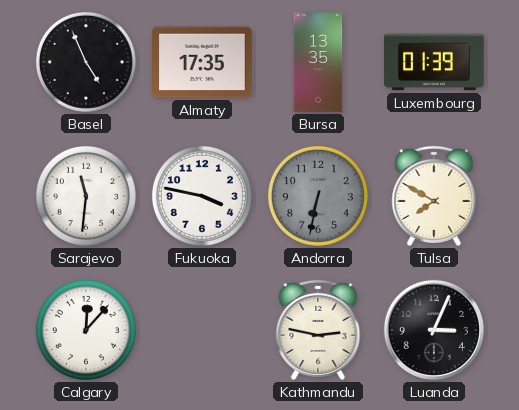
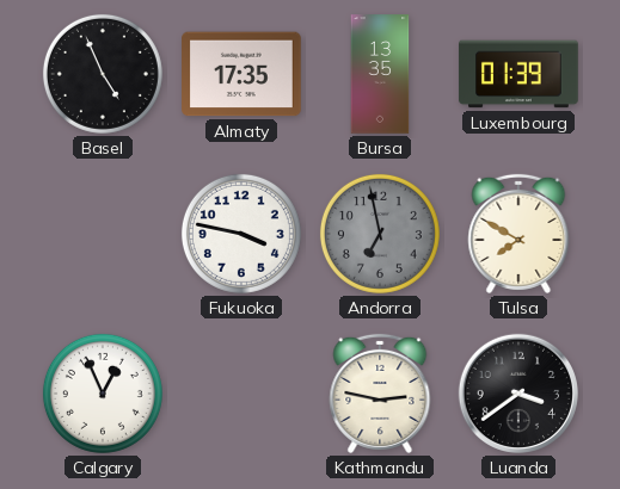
Sarajevo: 11:31 -> none (86, 196)
Andorra: 6:32 -> 6:58 (380, 234)
Calgary: 12:07 -> 12:56 (103, 394)
Luanda: 3:04 -> 3:39 (518, 394)
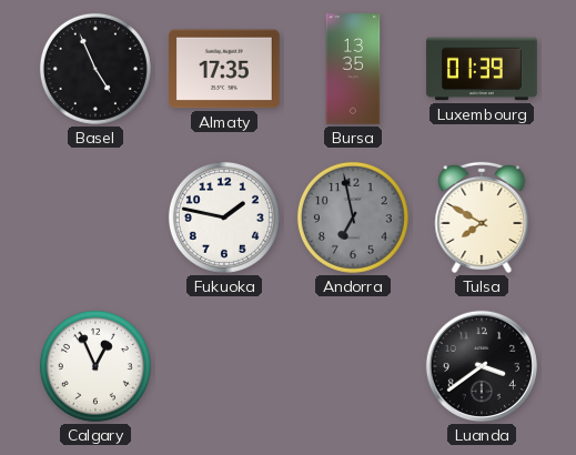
Fukuoka: 3:47 -> 1:47 (224, 218)
Kathmandu: 2:47 -> none (380, 394)
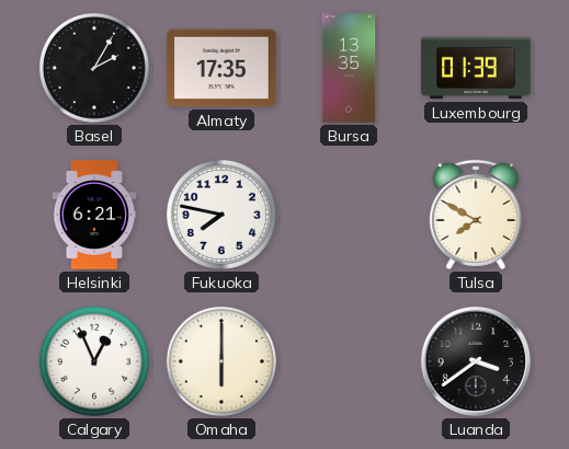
Basel: 4:56 -> 2:05 (94, 68)
Helsinki: none -> 6:21 (94, 215)
Fukuoka: 1:47 -> 7:47 (221, 215)
Andorra: 6:58 -> none (353, 218)
Omaha: none -> 6:00 (221, 361)
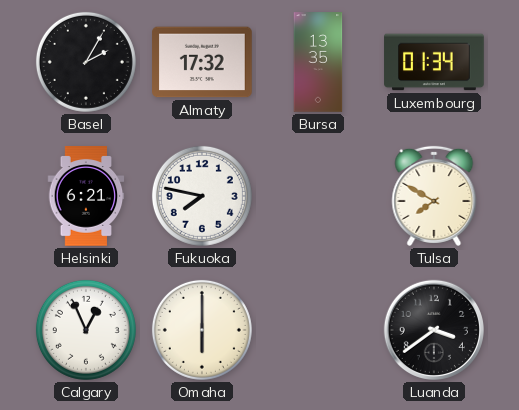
Almaty: 17:35 -> 17:32 (202, 62)
Luxembourg: 01:39 -> 01:34 (434, 62)
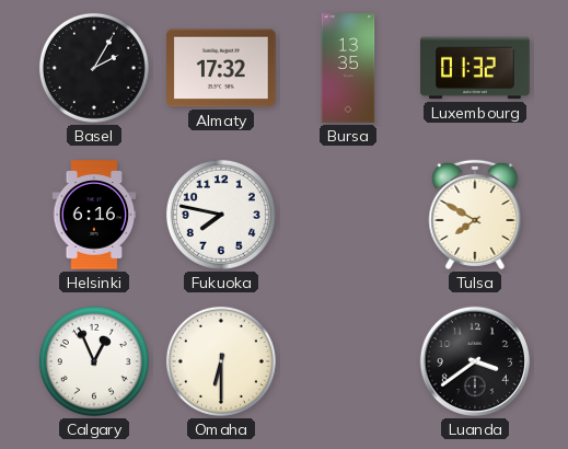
Luxembourg: 01:34 -> 01:32 (475, 68)
Helsinki: 6:21 -> 6:16 (94, 215)
Omaha: 6:00 -> 6:30 (221, 361)
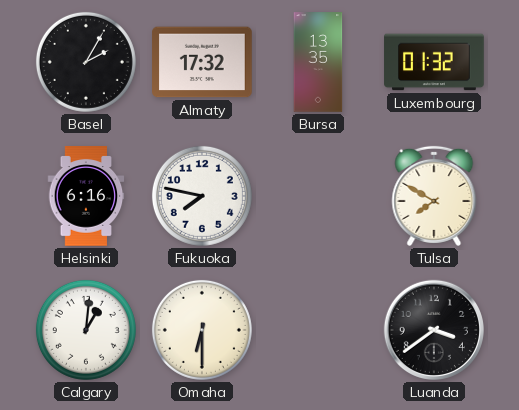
Calgary: 12:56 -> 1:01 (86, 330)
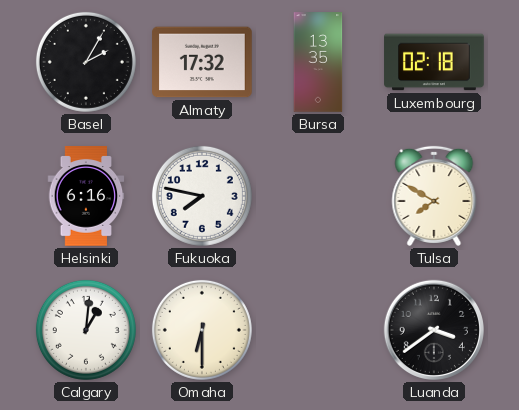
Luxembourg: 01:32 -> 02:18 (434, 62)
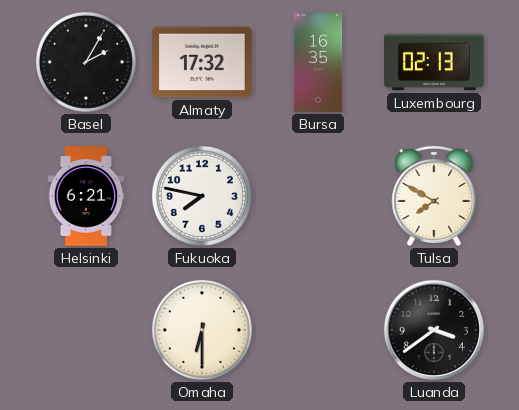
Bursa: 13:35 -> 16:35 (318, 62)
Luxembourg: 02:18 -> 02:13 (434, 62)
Helsinki: 6:16 -> 6:21 (86, 196)
Calgary: 1:01 -> none (86, 330)
